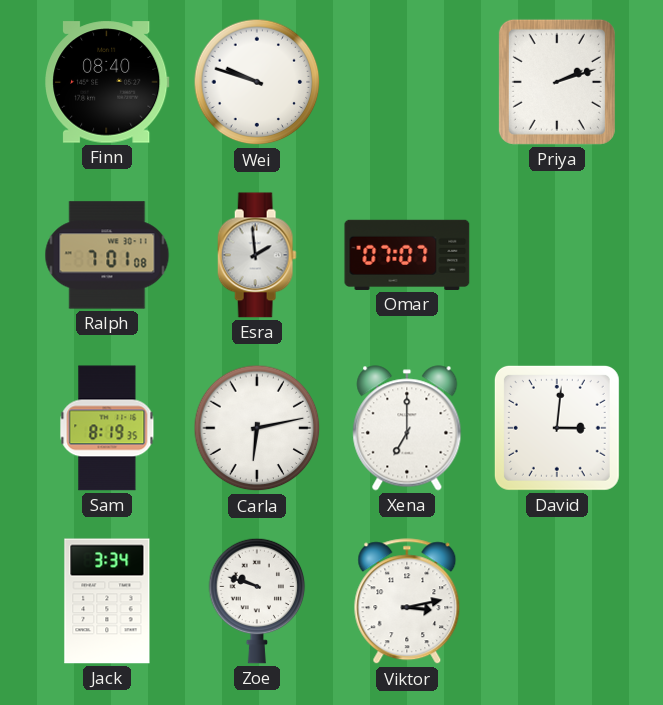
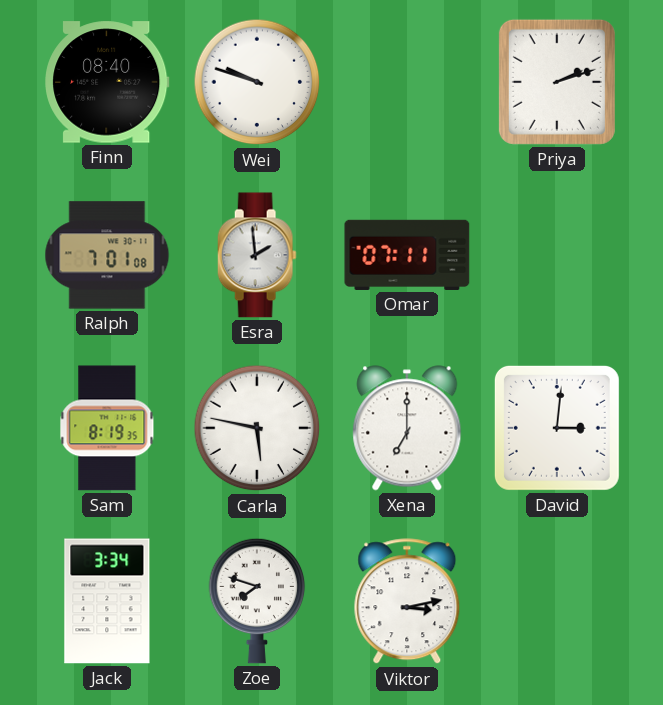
Omar: 07:07 -> 07:11 (407, 255)
Carla: 6:13 -> 5:47 (257, 428)
Zoe: 9:48 -> 7:48 (257, 601)
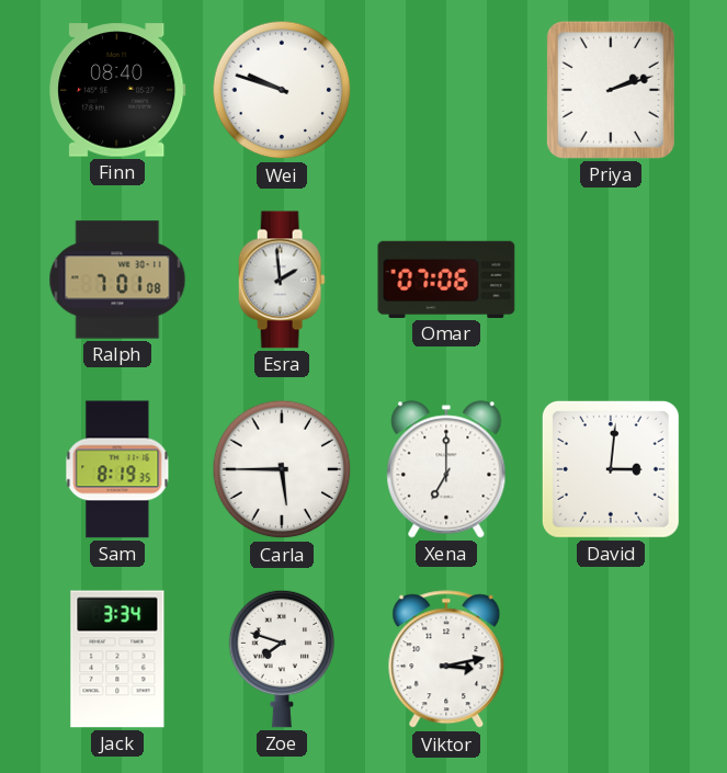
Omar: 07:11 -> 07:06 (446, 280)
Carla: 5:47 -> 5:45 (282, 469)
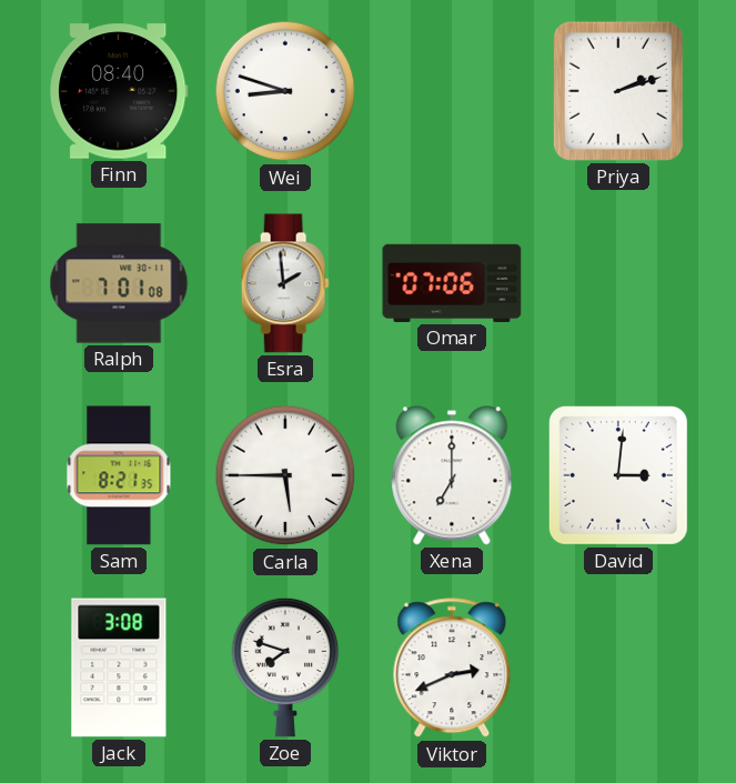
Wei: 9:48 -> 8:48 (285, 91)
Sam: 8:19 -> 8:21 (119, 475)
Jack: 3:34 -> 3:08 (119, 667)
Viktor: 3:13 -> 2:41 (452, 669)
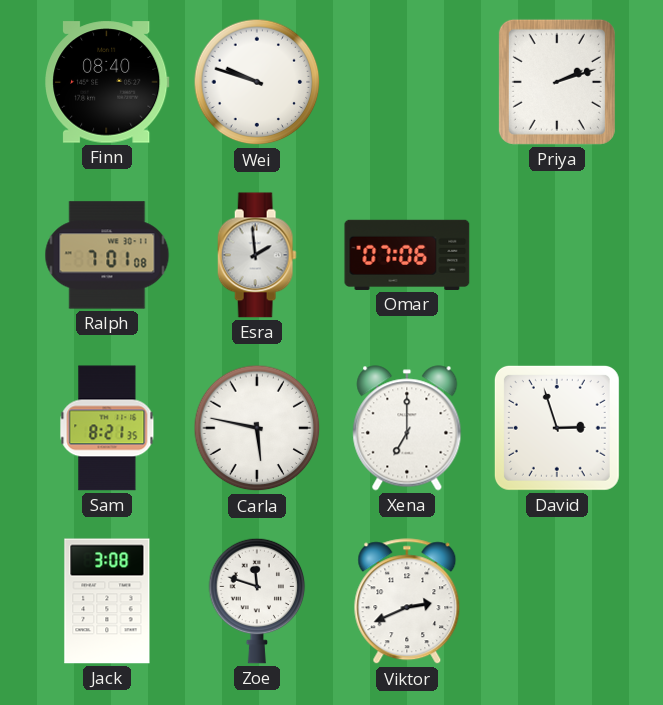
Wei: 8:48 -> 9:48 (257, 82)
Carla: 5:45 -> 5:47 (257, 428)
David: 3:01 -> 2:57 (557, 428)
Zoe: 7:48 -> 11:48 (257, 601)
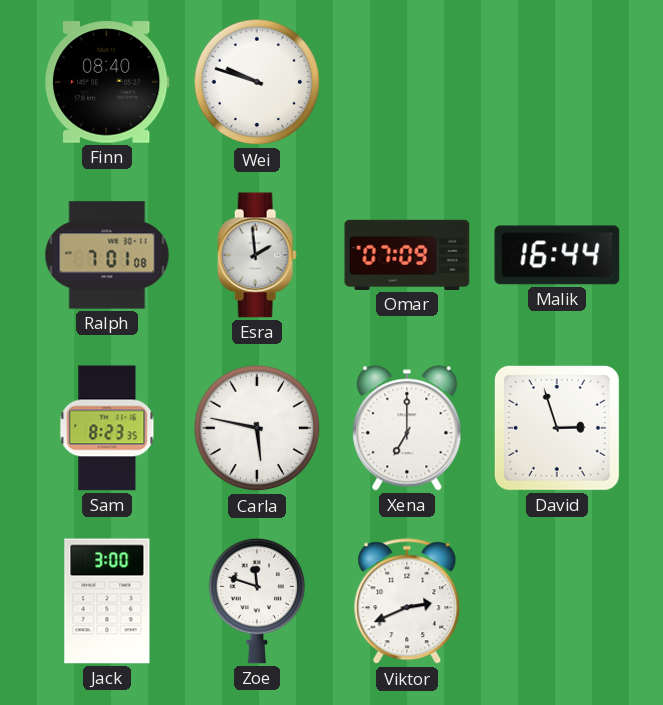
Priya: 2:12 -> none (557, 82)
Omar: 07:06 -> 07:09 (407, 255)
Malik: none -> 16:44 (557, 255)
Sam: 8:21 -> 8:23 (107, 428)
Jack: 3:08 -> 3:00 (107, 601)
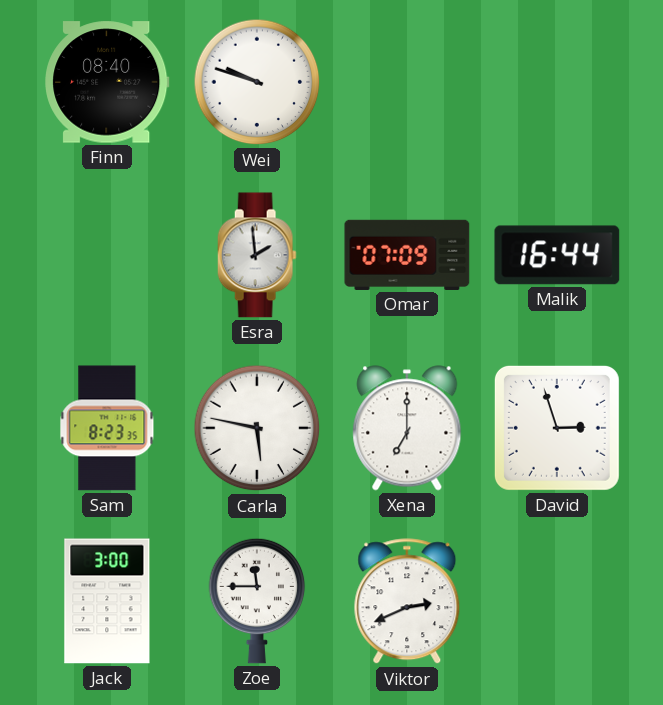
Ralph: 7:01 -> none (107, 255)
Zoe: 11:48 -> 11:45 (257, 601)
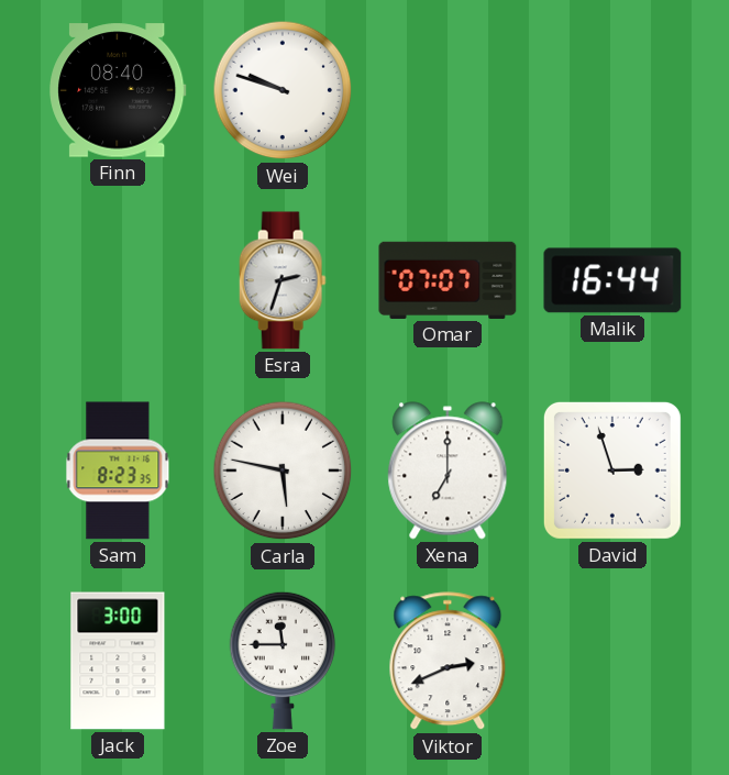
Esra: 1:59 -> 2:33 (283, 280)
Omar: 07:09 -> 07:07 (448, 280)
